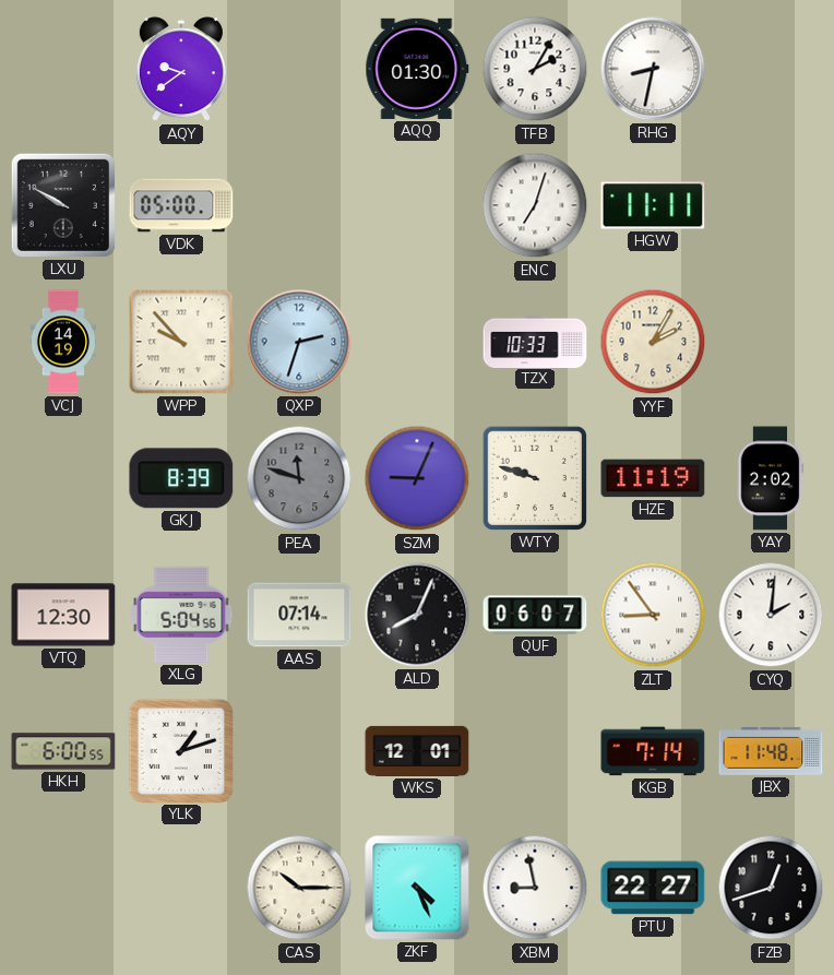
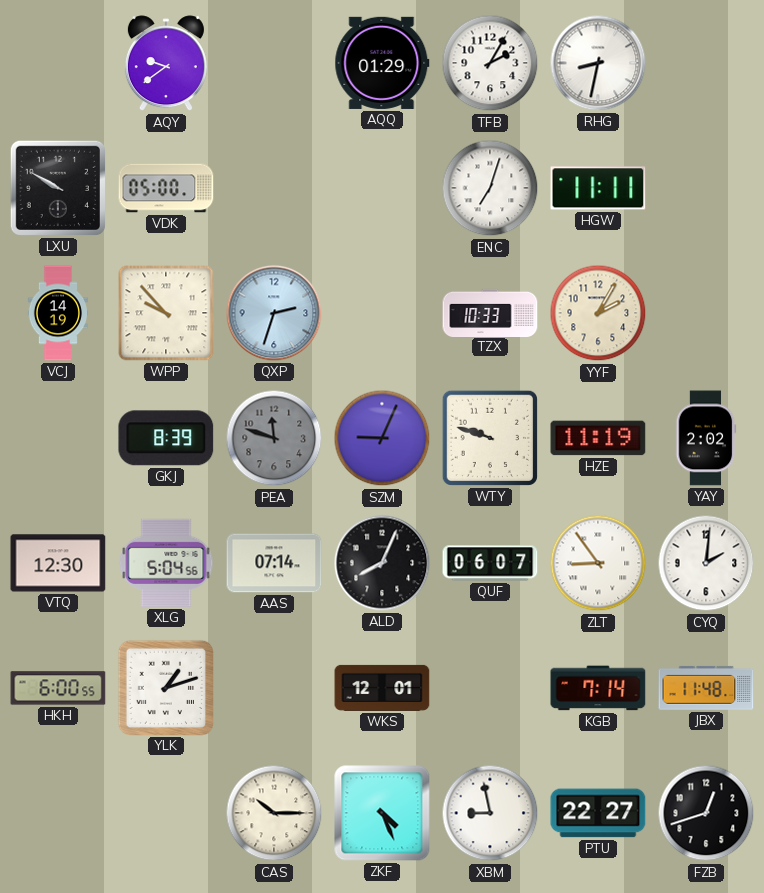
AQQ: 01:30 -> 01:29 (382, 63)
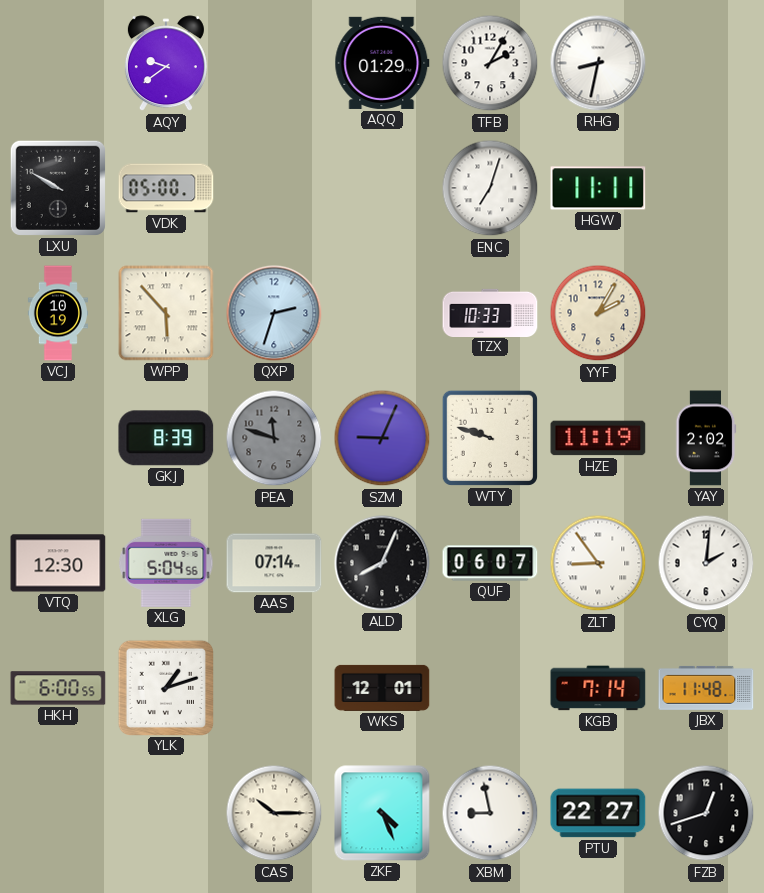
VCJ: 14:19 -> 10:19 (57, 313)
WPP: 9:53 -> 5:53 (166, 313)
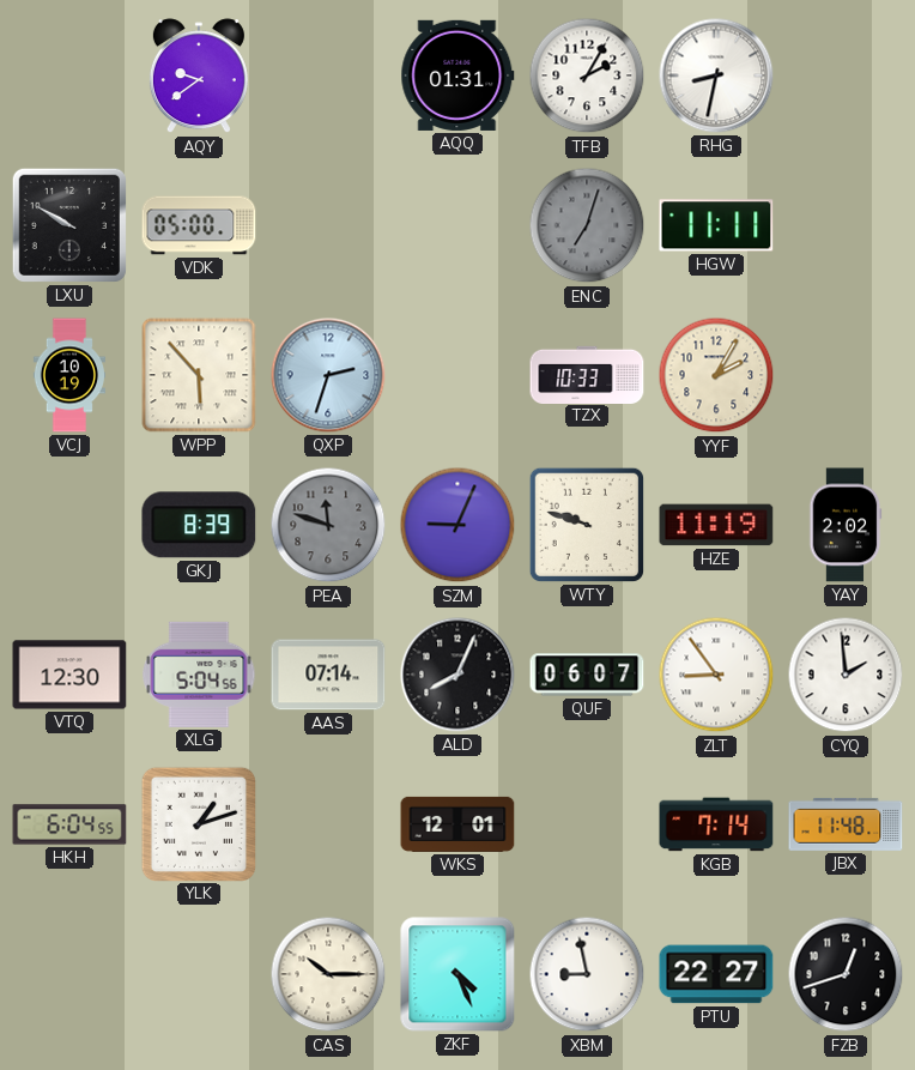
AQQ: 01:29 -> 01:31 (457, 75)
ENC dial: white -> grey (587, 225)
CYQ: 2:01 -> 1:59 (846, 675)
HKH: 6:00 -> 6:04 (69, 824)
